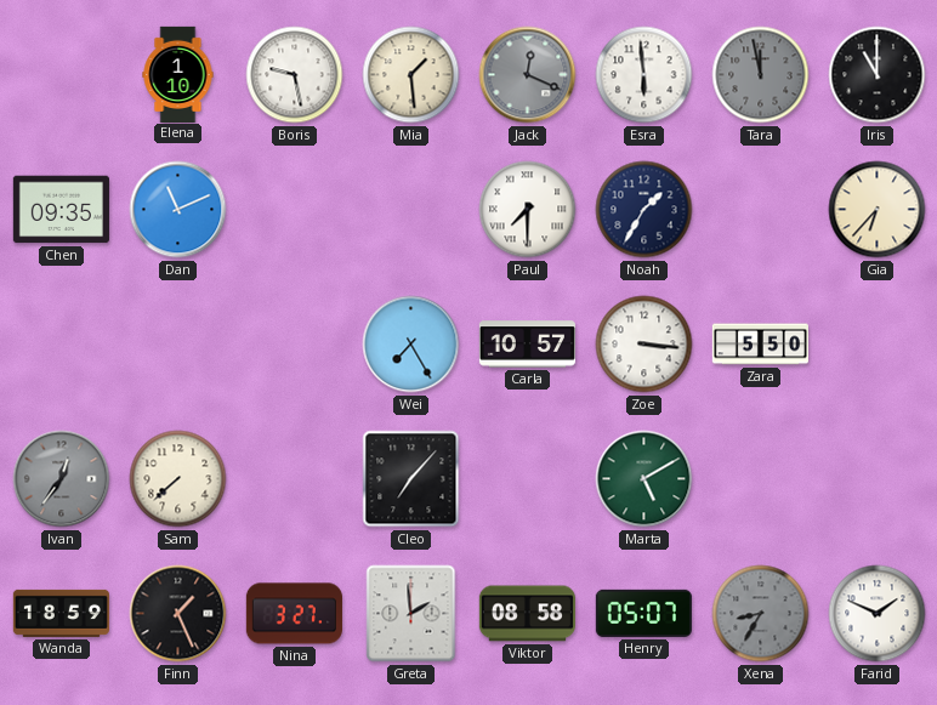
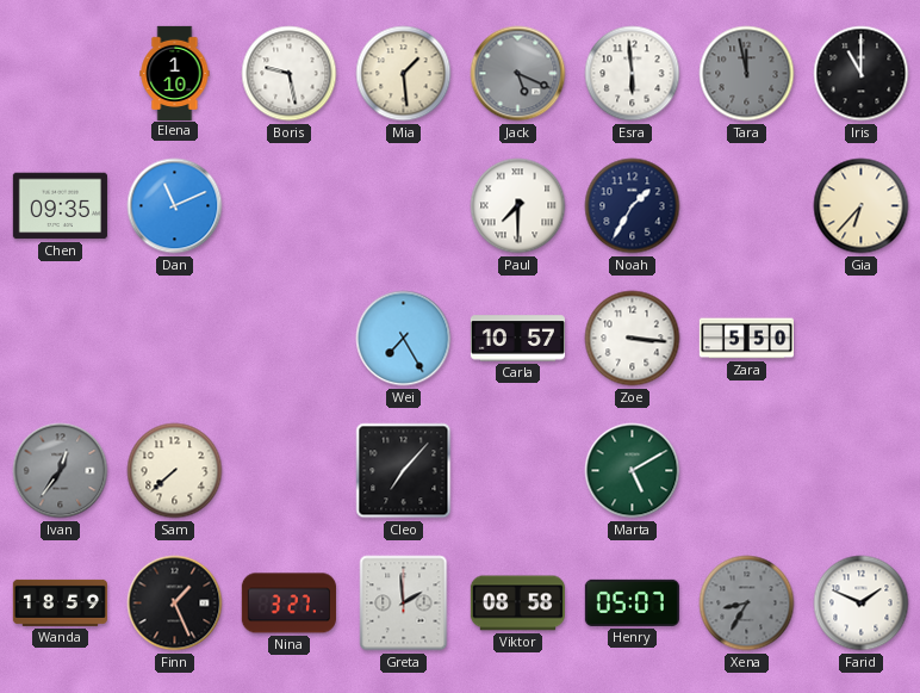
Jack: 12:19 -> 5:19 (518, 74)
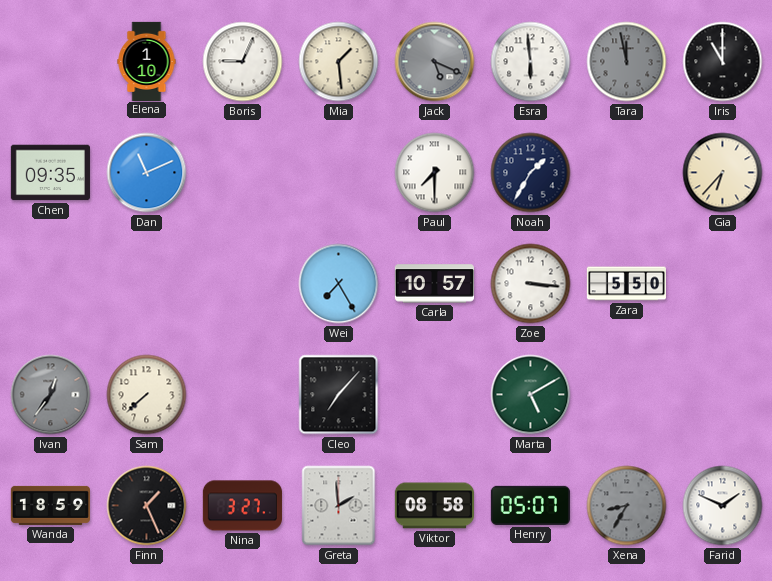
Boris: 9:28 -> 9:04 (243, 62)
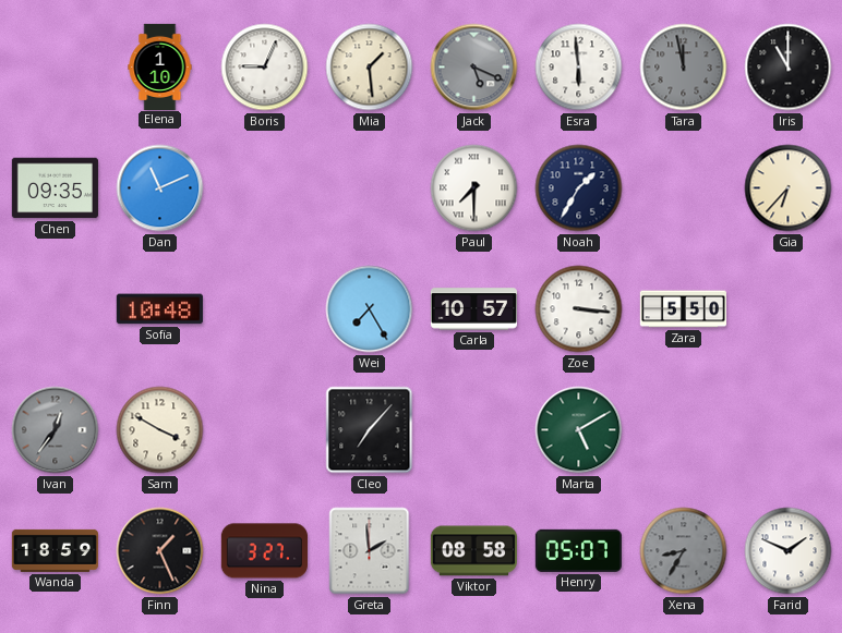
Sofia: none -> 10:48 (159, 309)
Sam: 7:38 -> 3:50 (160, 430)
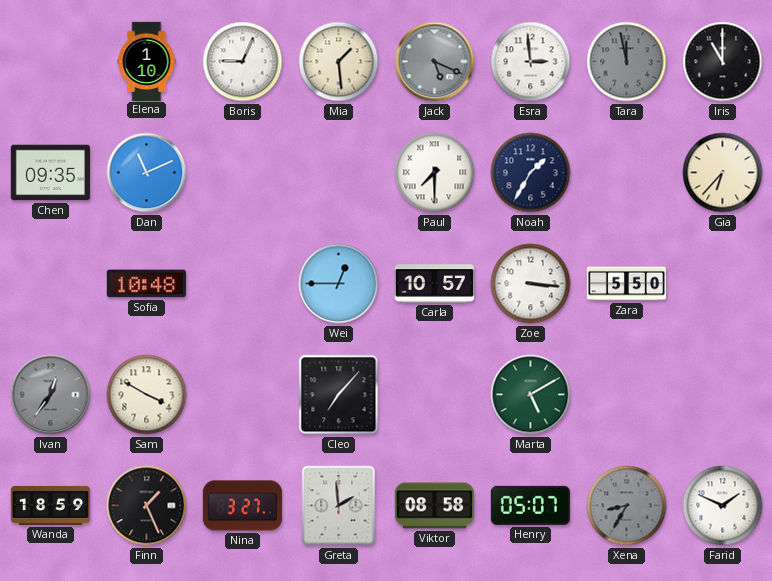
Esra: 5:59 -> 2:59 (531, 62)
Wei: 7:25 -> 12:45 (339, 284)
